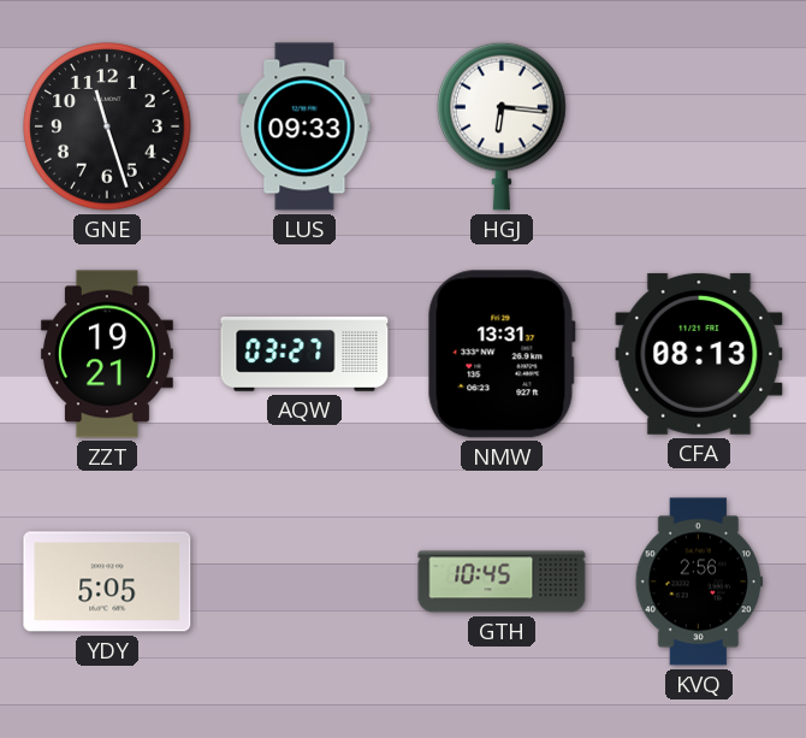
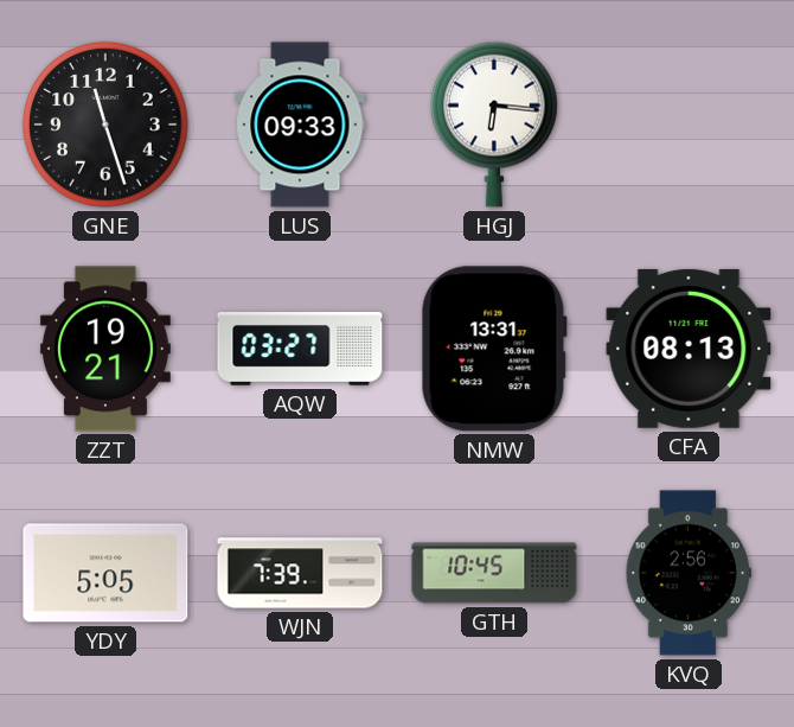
WJN: none -> 7:39 (300, 573)
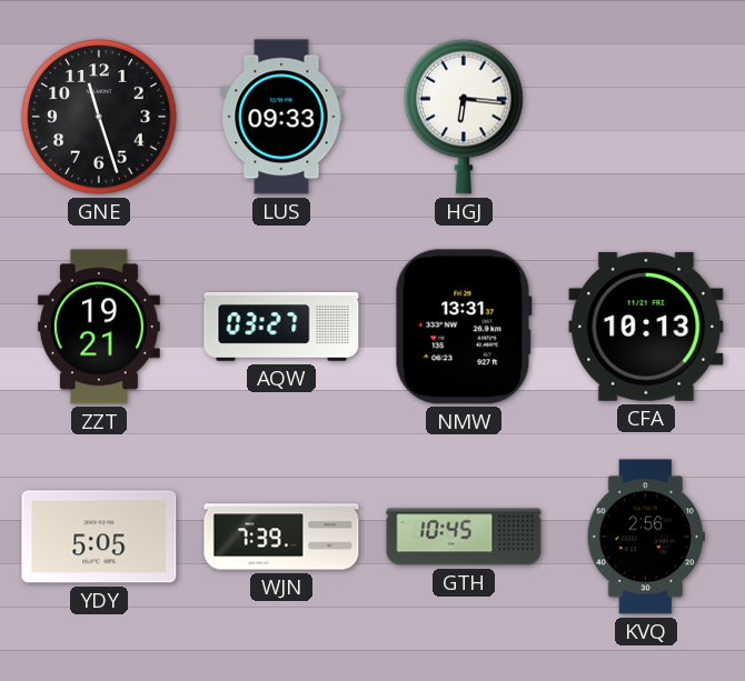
CFA: 08:13 -> 10:13 (646, 327)
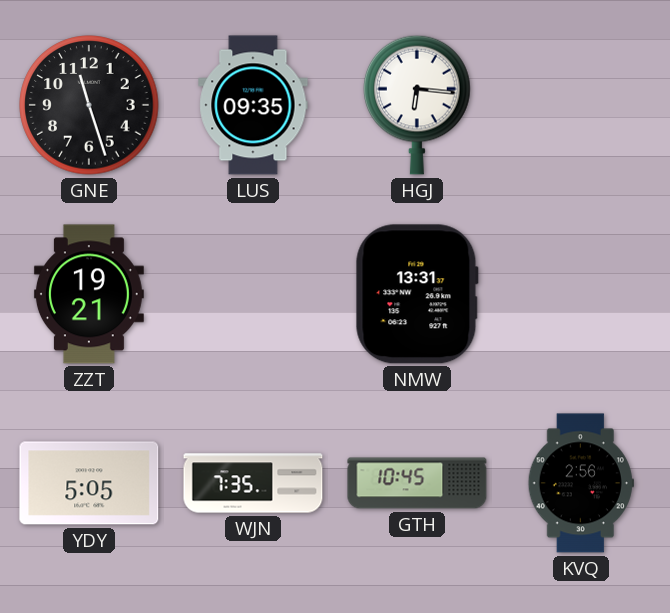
LUS: 09:33 -> 09:35 (253, 105)
AQW: 03:27 -> none (281, 328)
CFA: 10:13 -> none (646, 327)
WJN: 7:39 -> 7:35 (253, 483)
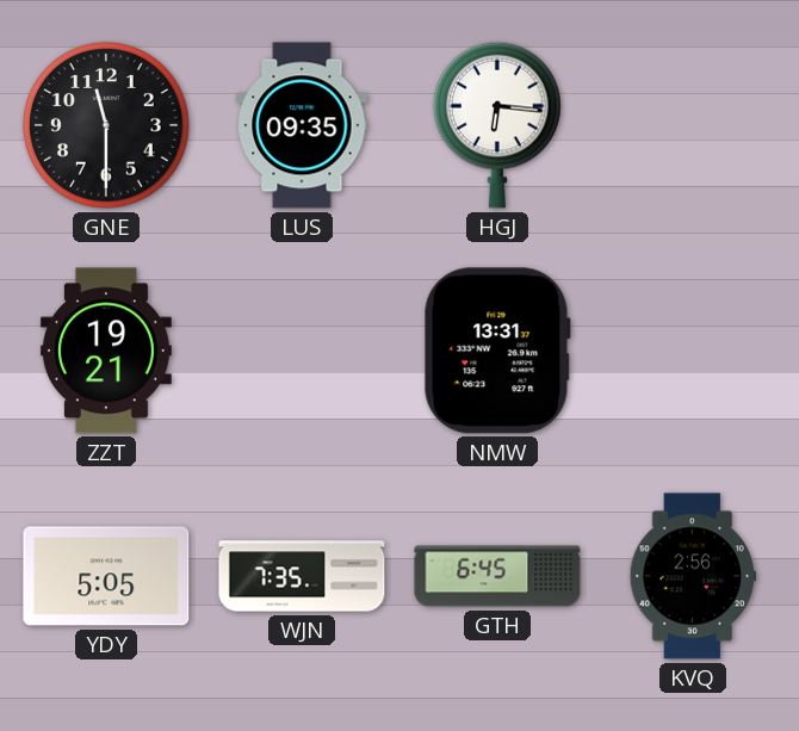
GNE: 11:27 -> 11:30 (106, 125)
GTH: 10:45 -> 6:45 (497, 576)
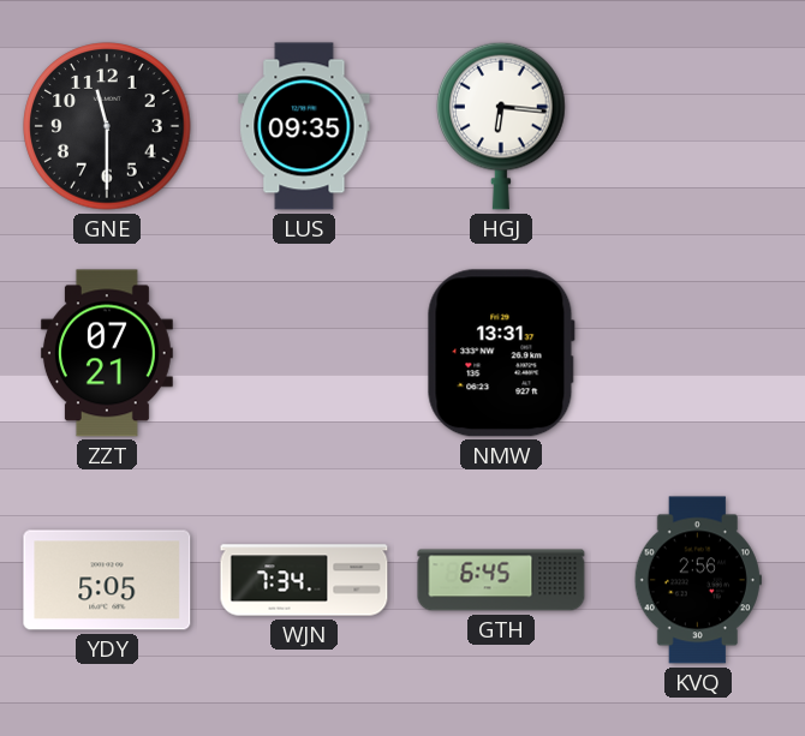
ZZT: 19:21 -> 07:21 (107, 353)
WJN: 7:35 -> 7:34 (304, 580)
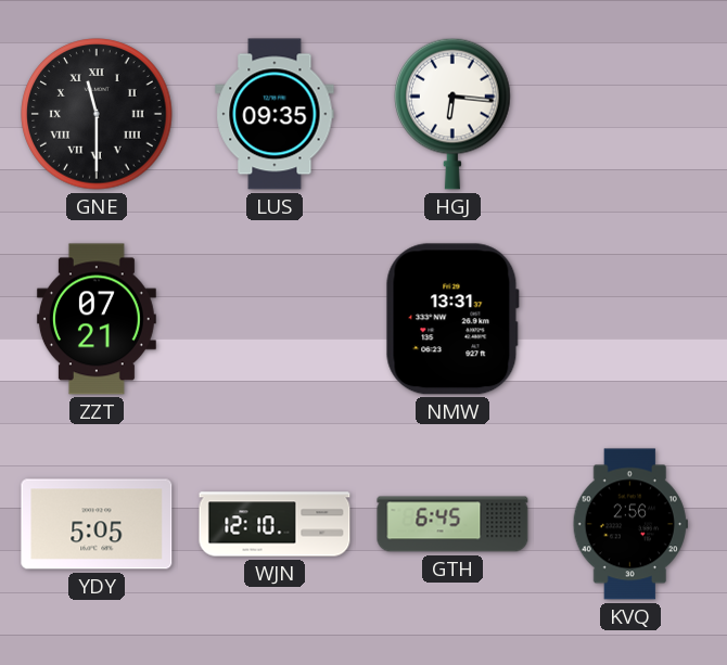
GNE numerals: Arabic -> Roman (97, 114)
WJN: 7:34 -> 12:10 (275, 524)
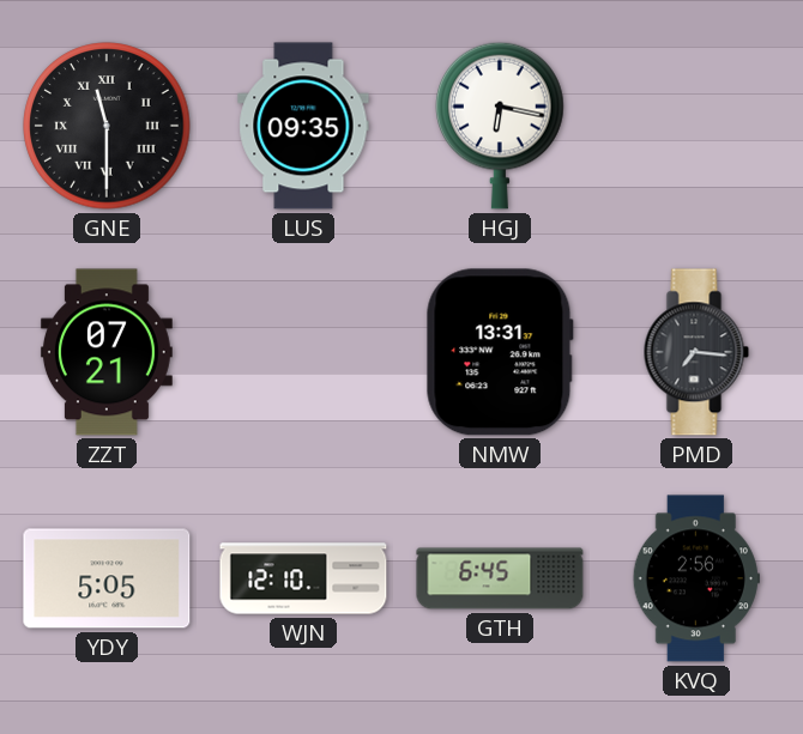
HGJ: 6:16 -> 6:17 (500, 126)
PMD: none -> 7:16 (696, 352)
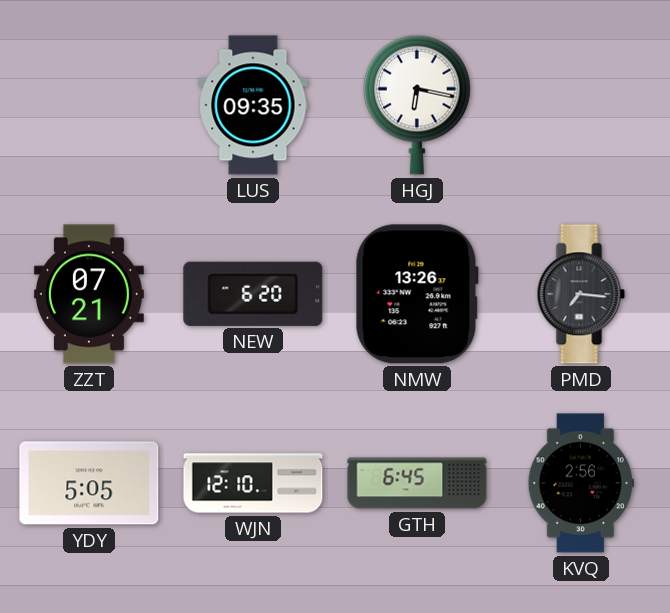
GNE: 11:30 -> none (107, 126)
NEW: none -> 6:20 (253, 294)
NMW: 13:31 -> 13:26 (417, 294)
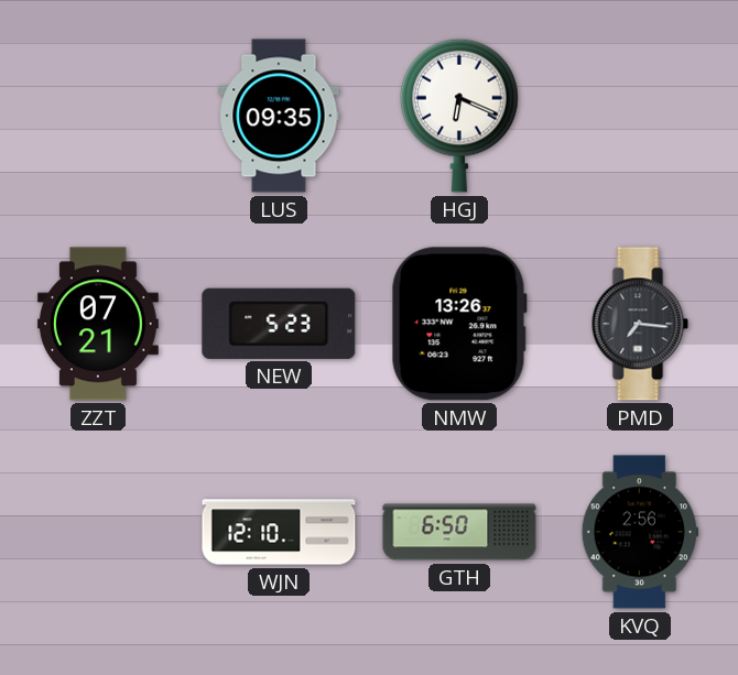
HGJ: 6:17 -> 6:19 (459, 116)
NEW: 6:20 -> 5:23 (279, 324)
YDY: 5:05 -> none (89, 483)
GTH: 6:45 -> 6:50 (459, 532)
